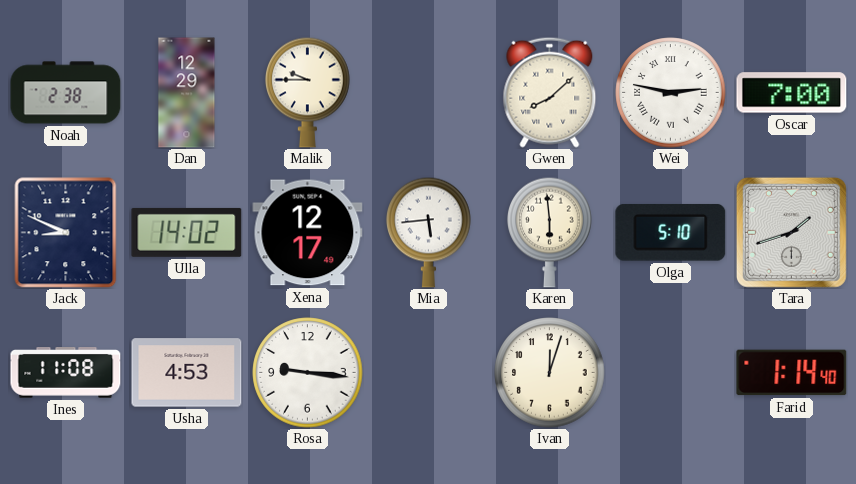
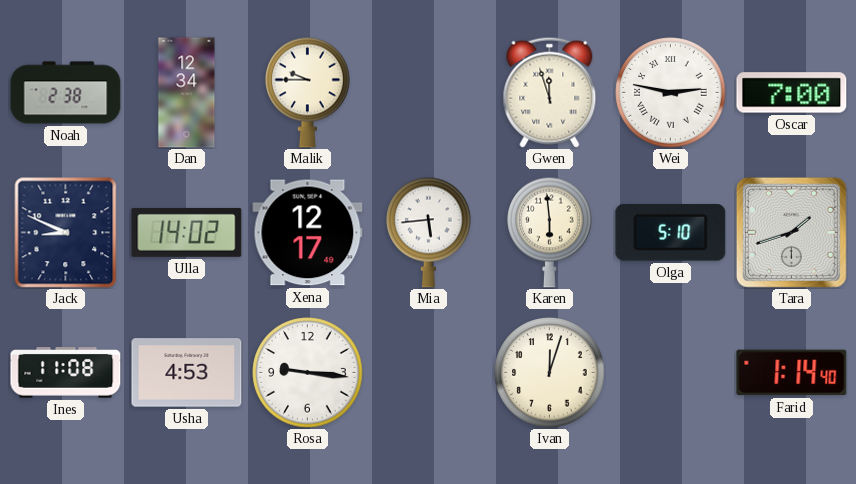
Dan: 12:29 -> 12:34 (187, 93)
Gwen: 8:08 -> 11:57 (550, 92)
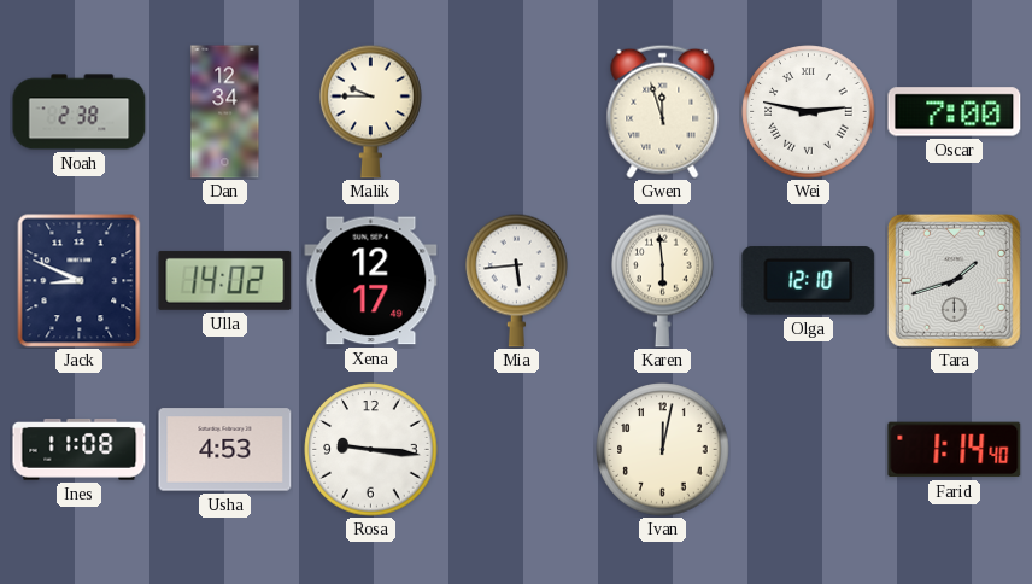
Olga: 5:10 -> 12:10 (809, 281)
Ivan: 12:03 -> 12:02 (663, 450)
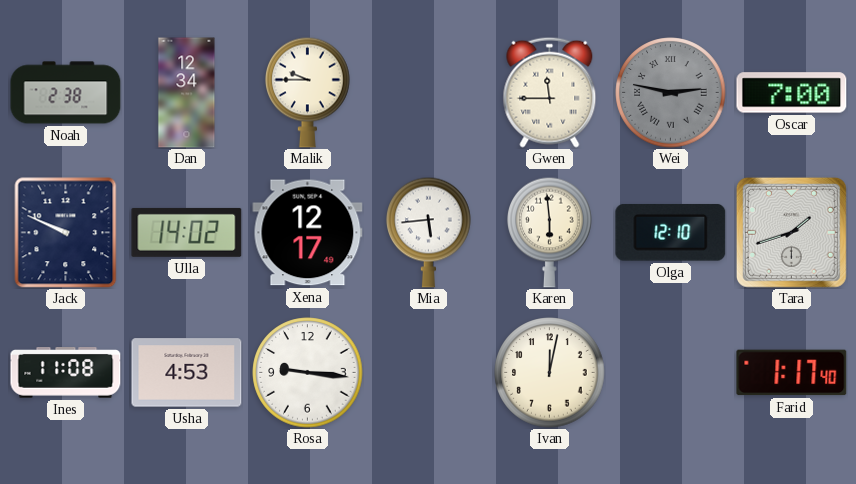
Gwen: 11:57 -> 11:45 (550, 92)
Wei dial: white -> grey (671, 93)
Jack: 8:49 -> 9:49 (66, 233)
Farid: 1:14 -> 1:17 (792, 373)
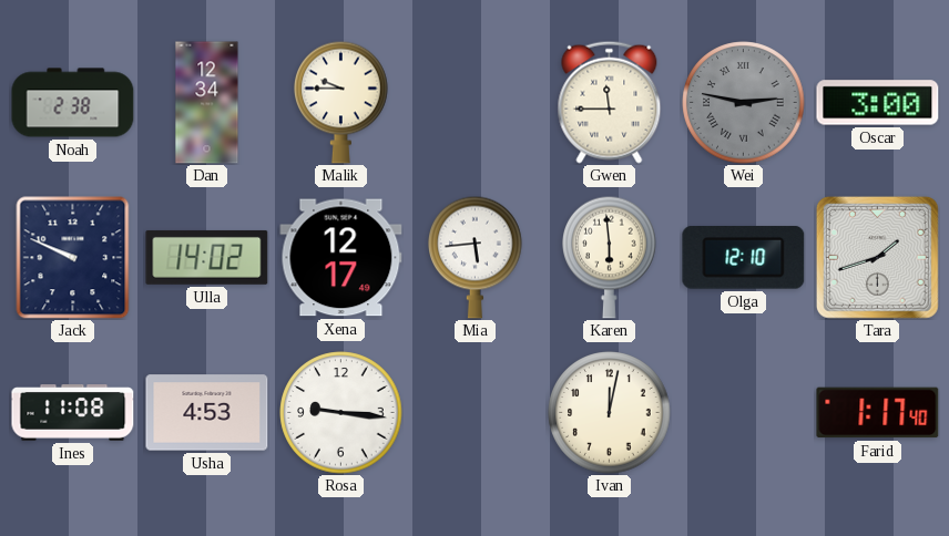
Oscar: 7:00 -> 3:00 (878, 103)
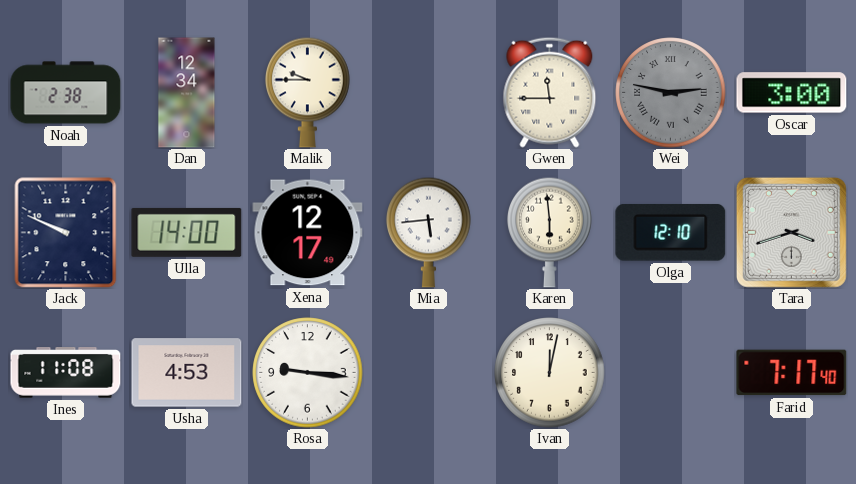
Ulla: 14:02 -> 14:00 (187, 232)
Tara: 1:42 -> 3:42 (791, 232)
Farid: 1:17 -> 7:17 (792, 373)
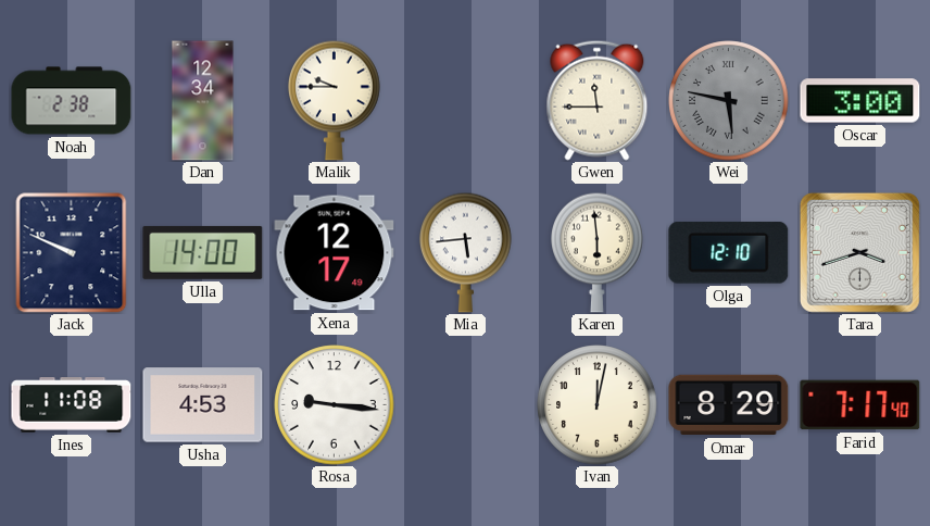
Wei: 2:47 -> 5:47 (729, 101)
Omar: none -> 8:29 (729, 405)
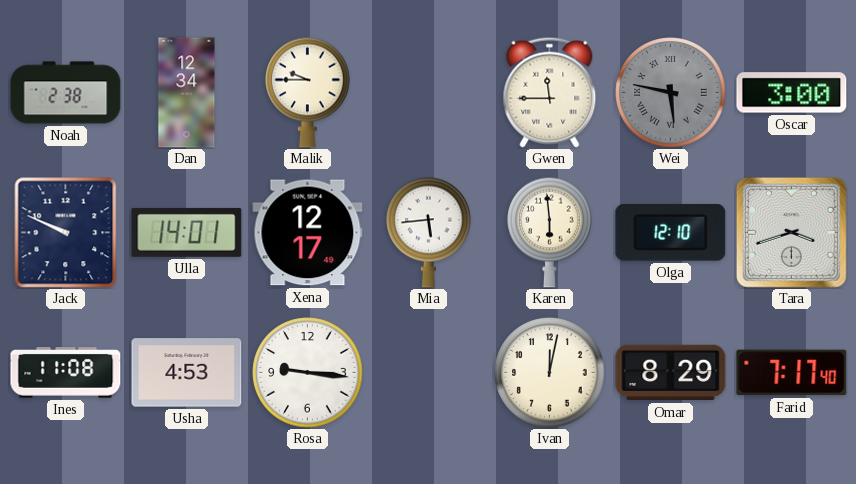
Ulla: 14:00 -> 14:01 (187, 232)
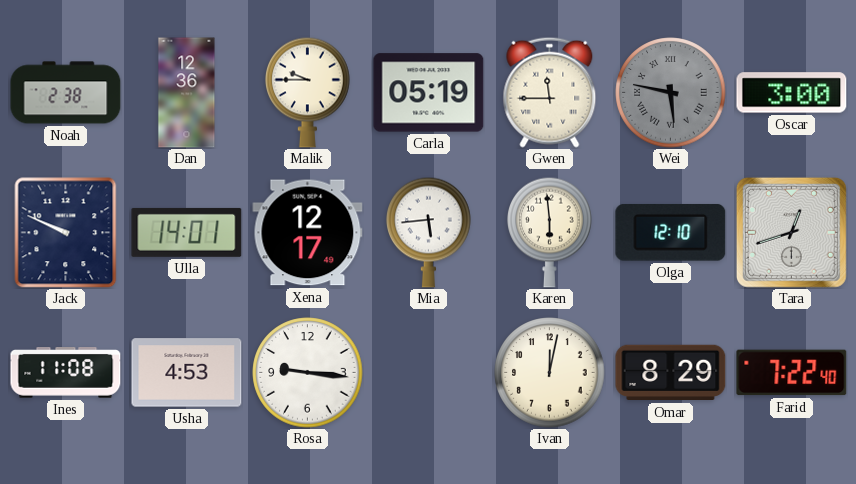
Dan: 12:34 -> 12:36 (187, 93)
Carla: none -> 05:19 (429, 93)
Tara: 3:42 -> 12:42 (791, 232)
Farid: 7:17 -> 7:22 (792, 373)
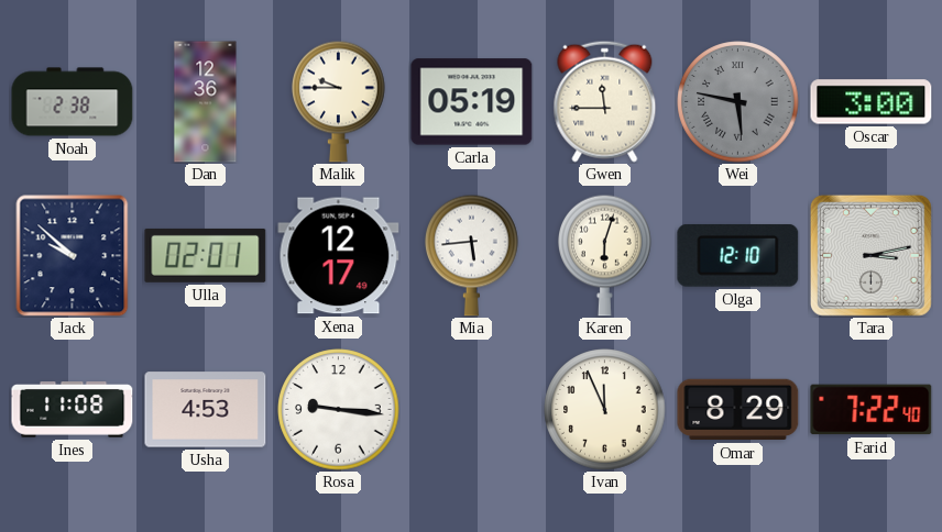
Jack: 9:49 -> 9:52 (73, 256)
Ulla: 14:01 -> 02:01 (206, 255)
Karen: 5:59 -> 6:03 (605, 255)
Tara: 12:42 -> 3:13 (870, 255)
Ivan: 12:02 -> 11:56 (605, 410)
